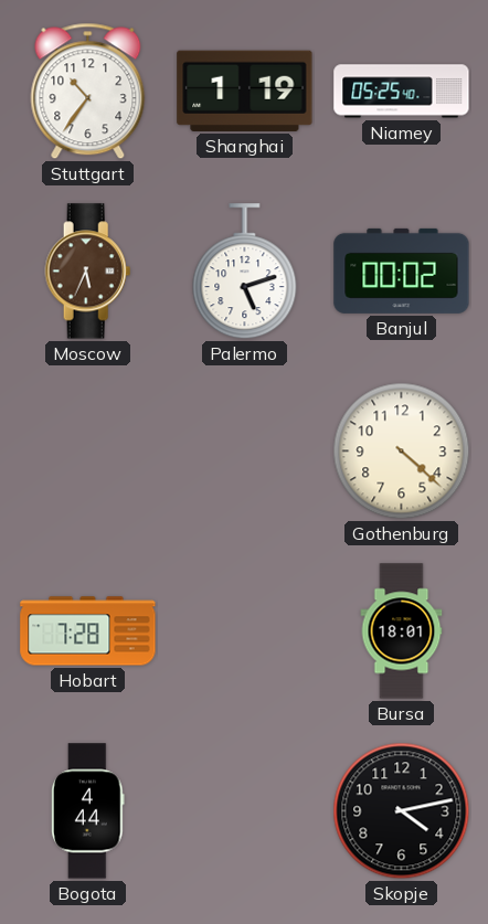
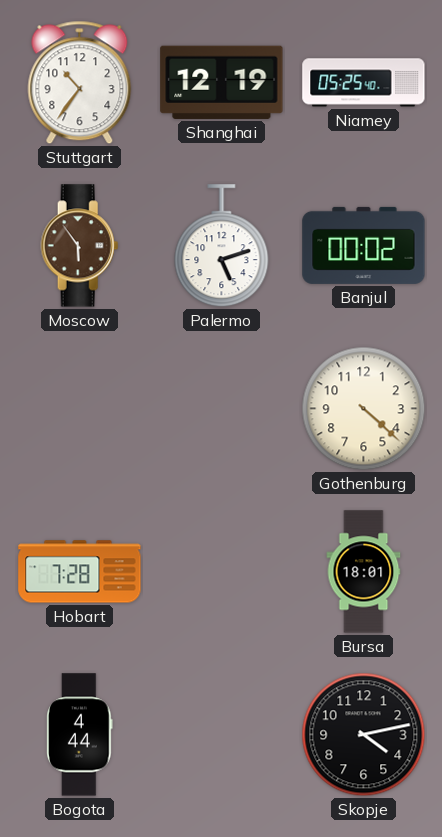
Shanghai: 1:19 -> 12:19 (222, 82)
Moscow: 5:34 -> 5:54 (80, 246)
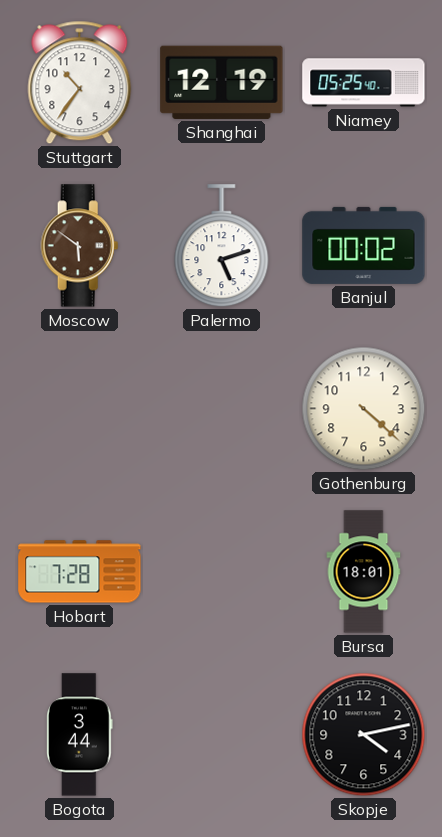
Moscow: 5:54 -> 5:51 (80, 246)
Bogota: 4:44 -> 3:44 (80, 735)
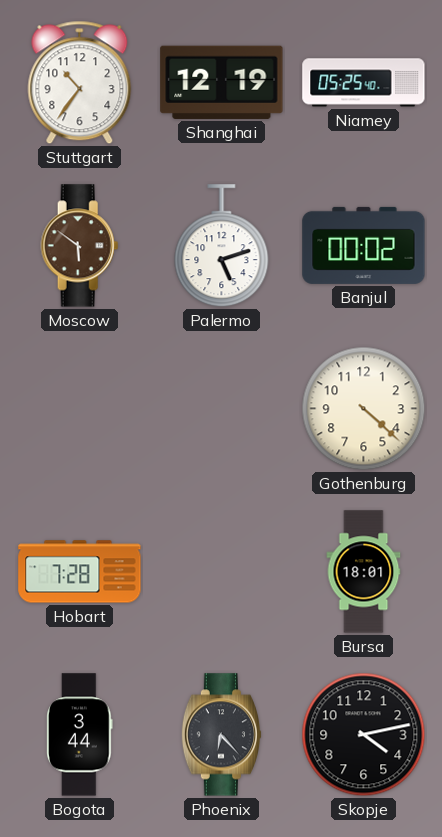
Phoenix: none -> 6:23 (222, 735)
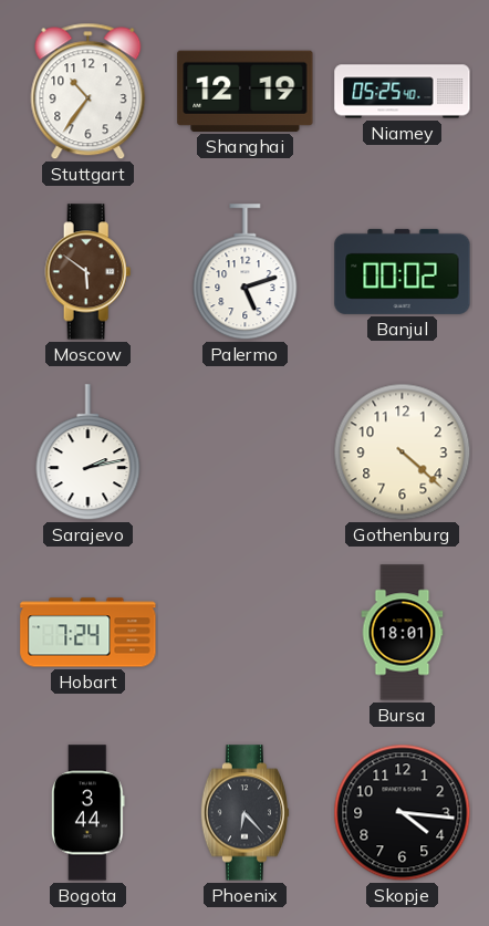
Sarajevo: none -> 2:13 (89, 452)
Hobart: 7:28 -> 7:24 (89, 633)
Skopje: 4:13 -> 4:16 (403, 813)
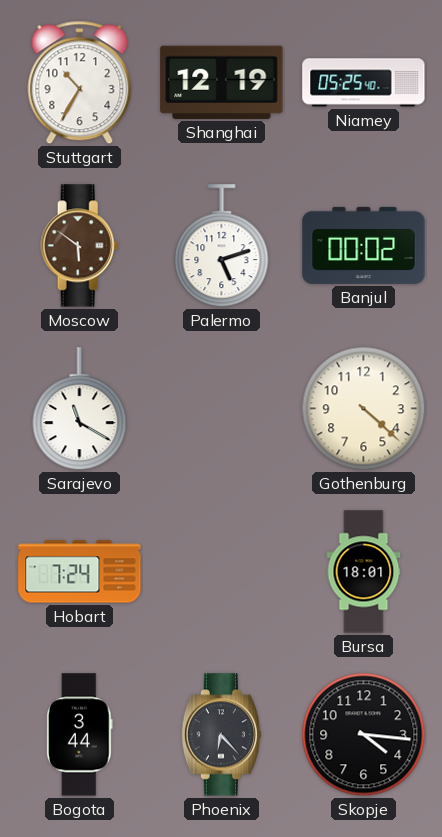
Stuttgart: 10:36 -> 10:35 (80, 83)
Sarajevo: 2:13 -> 11:20 (80, 409)
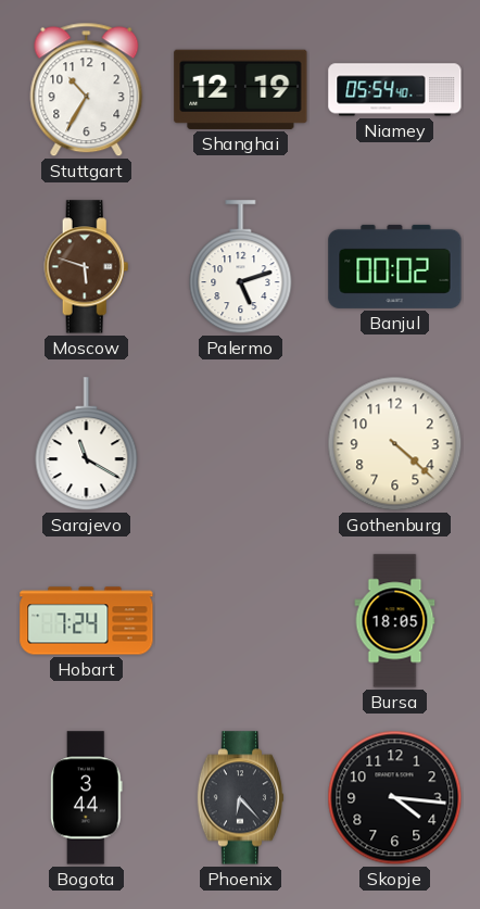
Niamey: 05:25 -> 05:54 (395, 90)
Moscow: 5:51 -> 5:48 (87, 267)
Bursa: 18:01 -> 18:05 (395, 621)
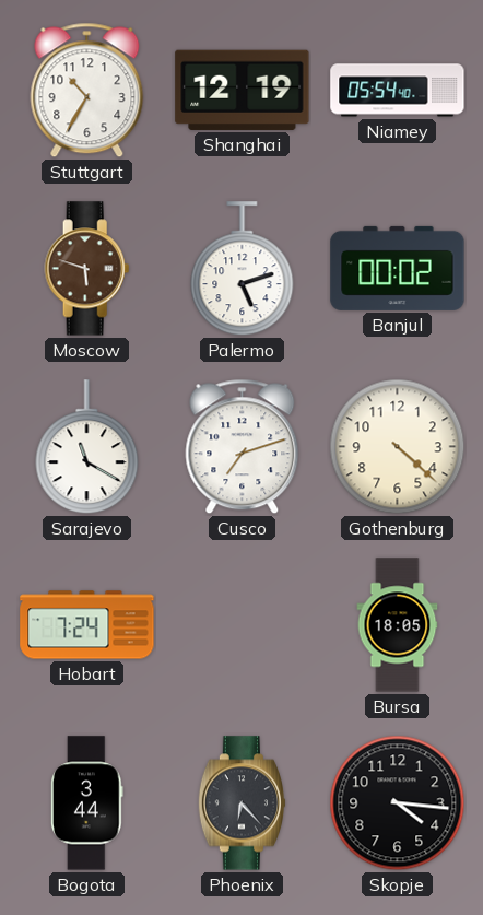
Cusco: none -> 7:12 (243, 447)
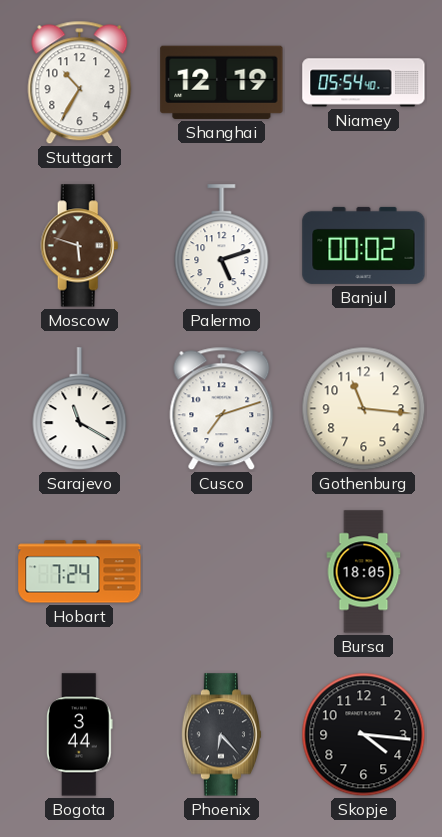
Gothenburg: 4:22 -> 11:16 (364, 409)
